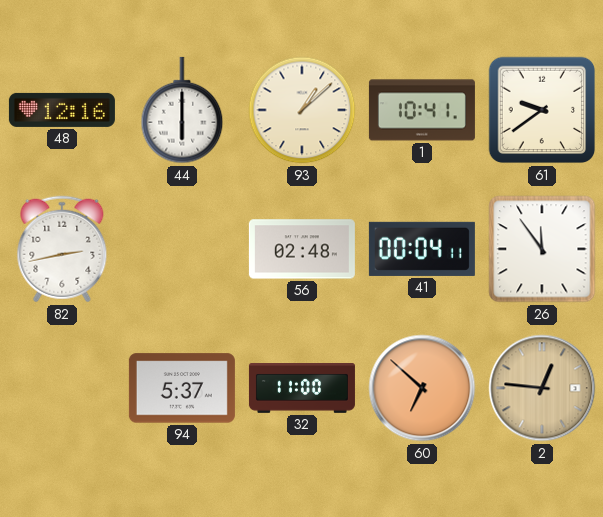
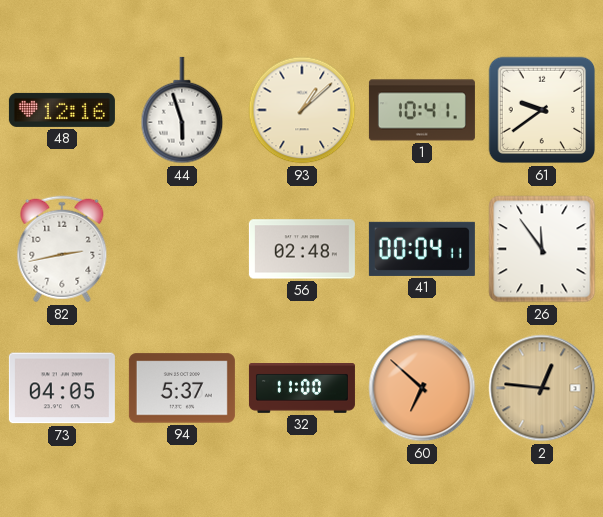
44: 6:00 -> 5:57 (182, 110)
73: none -> 04:05 (62, 388)
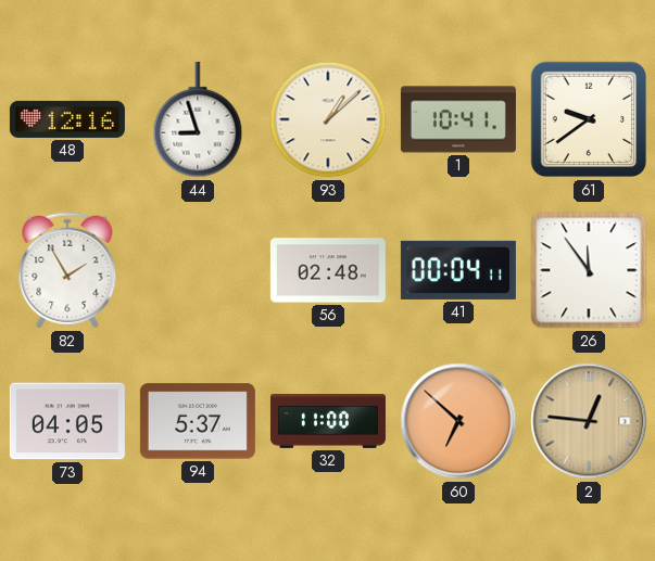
44: 5:57 -> 8:57 (198, 119)
82: 2:43 -> 1:55 (67, 270)
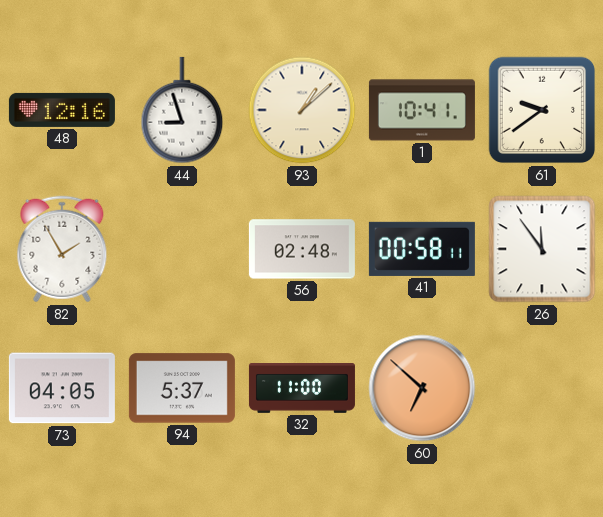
41: 00:04 -> 00:58 (422, 249)
2: 12:46 -> none (589, 421)
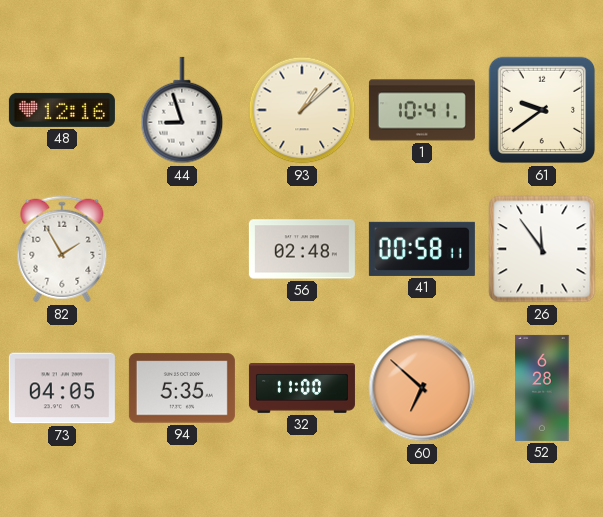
94: 5:37 -> 5:35 (182, 388)
52: none -> 6:28 (542, 388)
